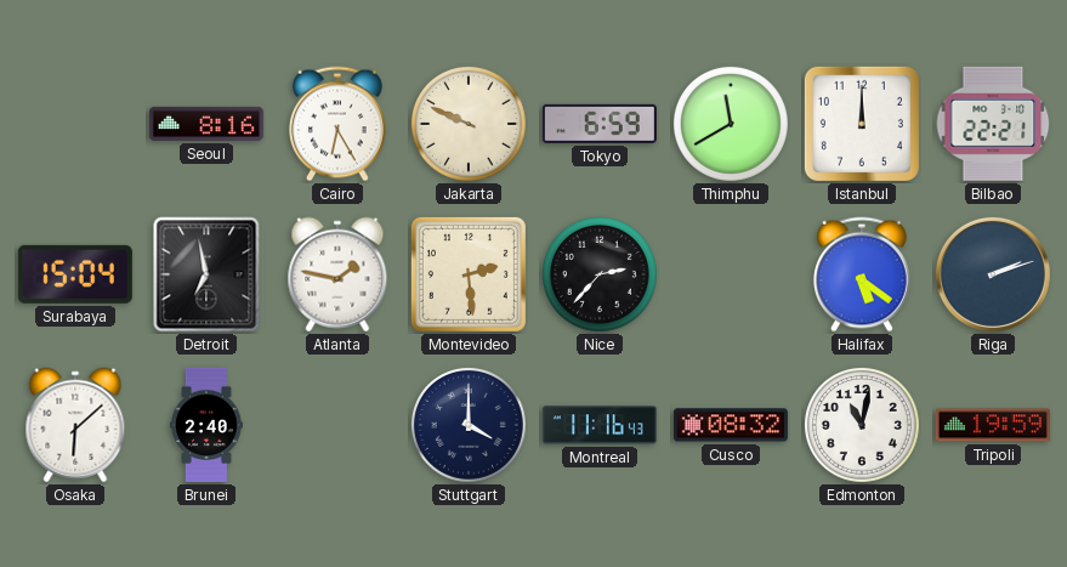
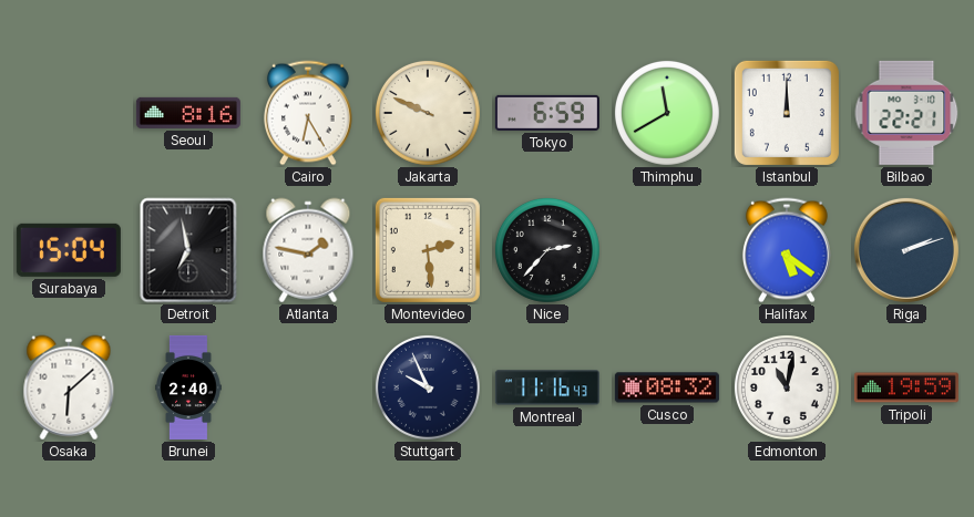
Stuttgart: 4:00 -> 9:56 (428, 387)
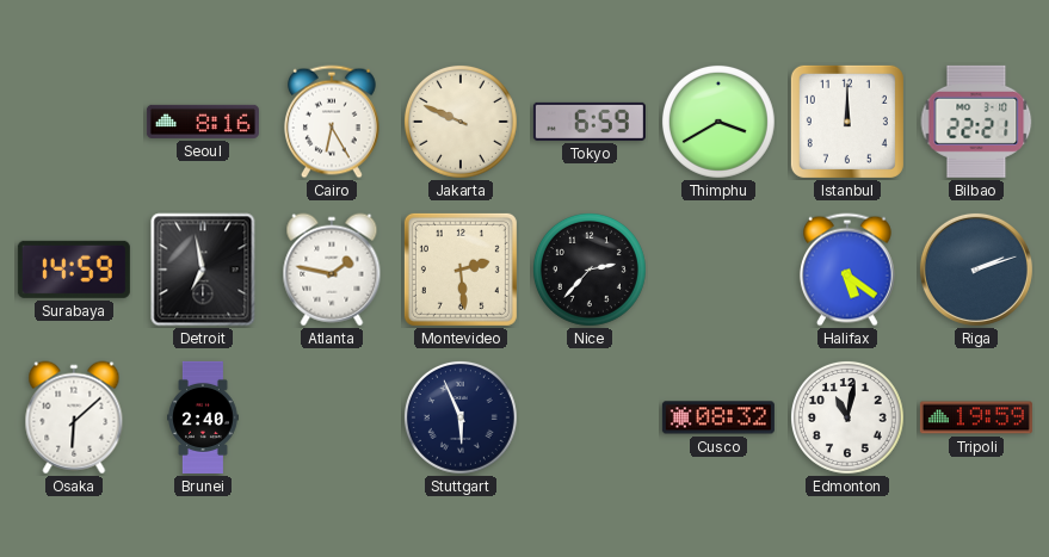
Thimphu: 11:40 -> 3:40 (718, 122)
Surabaya: 15:04 -> 14:59 (74, 270)
Stuttgart: 9:56 -> 5:56 (461, 417)
Montreal: 11:16 -> none (547, 387)
